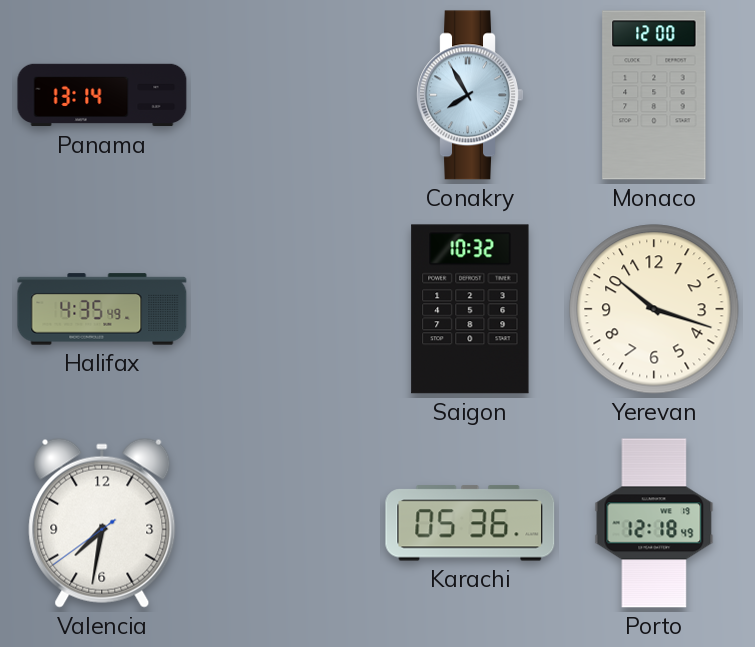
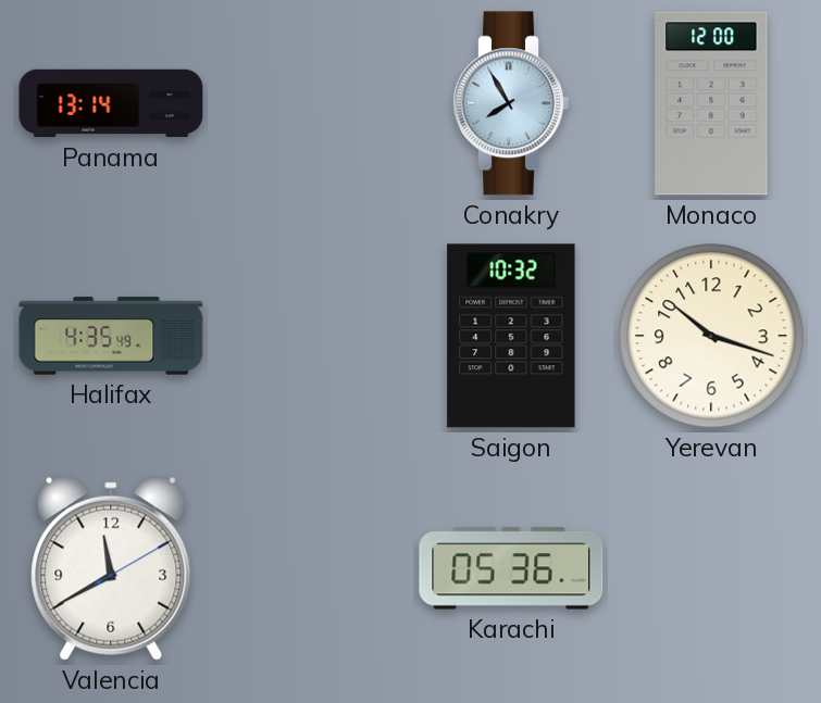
Valencia: 7:31 -> 11:40 (111, 568)
Porto: 12:18 -> none (654, 523)
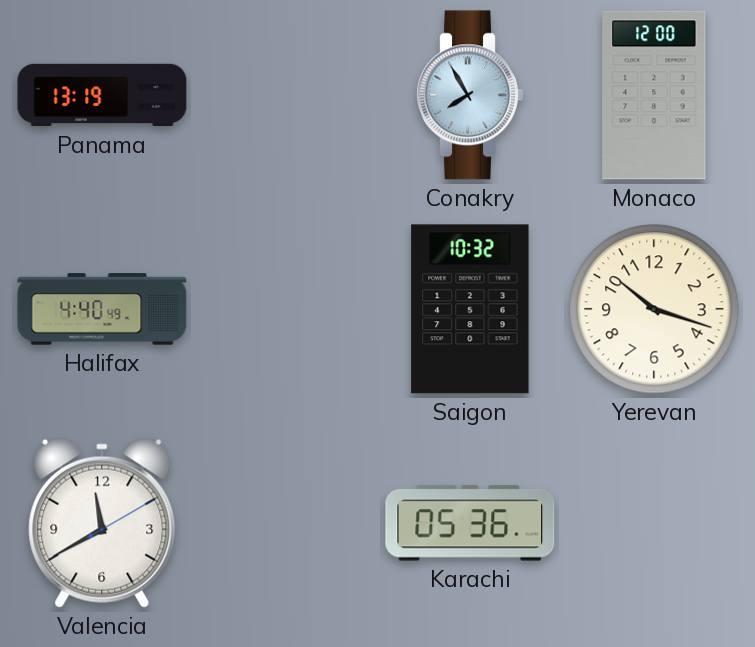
Panama: 13:14 -> 13:19 (102, 95)
Halifax: 4:35 -> 4:40 (102, 309)
